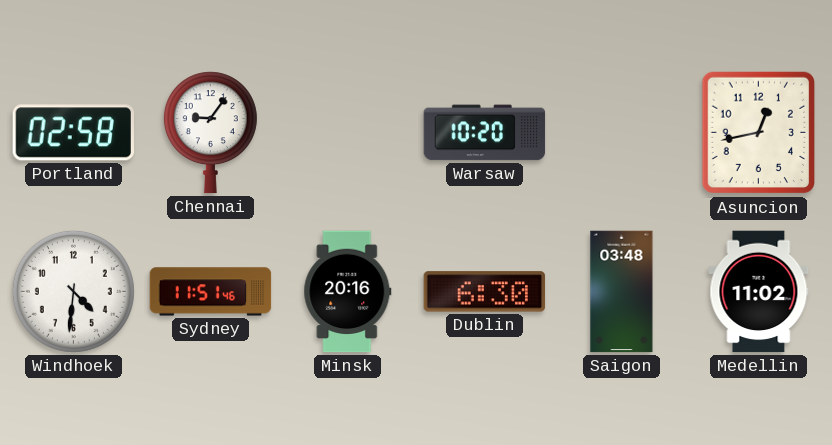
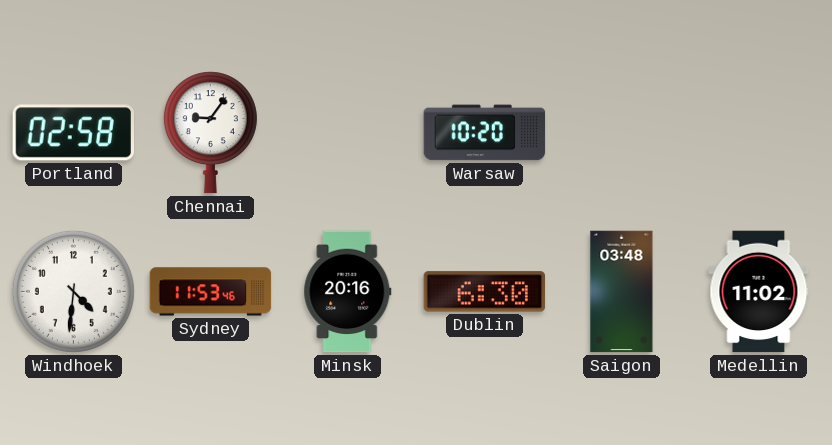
Asuncion: 12:43 -> none (758, 133)
Sydney: 11:51 -> 11:53 (211, 292)
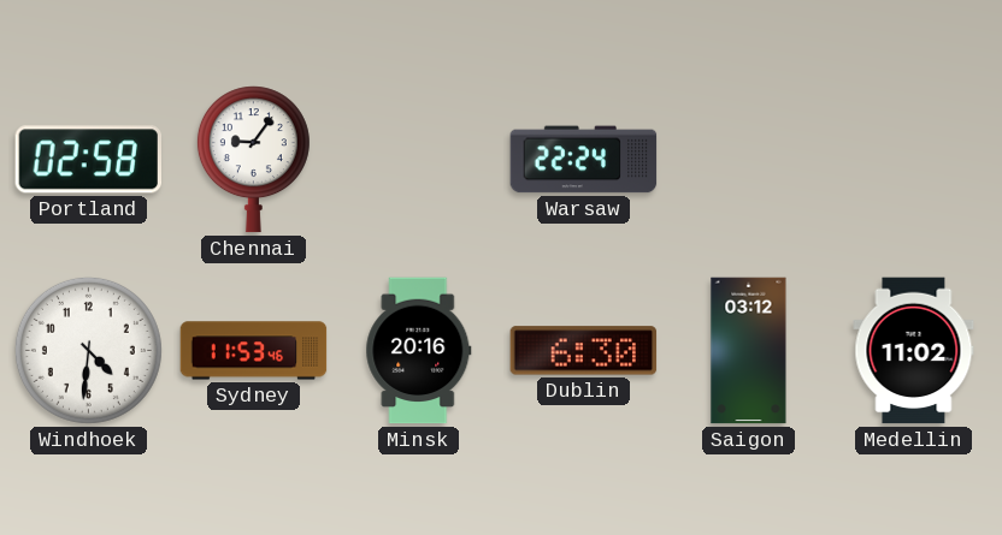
Warsaw: 10:20 -> 22:24 (584, 160)
Saigon: 03:48 -> 03:12 (749, 351)
